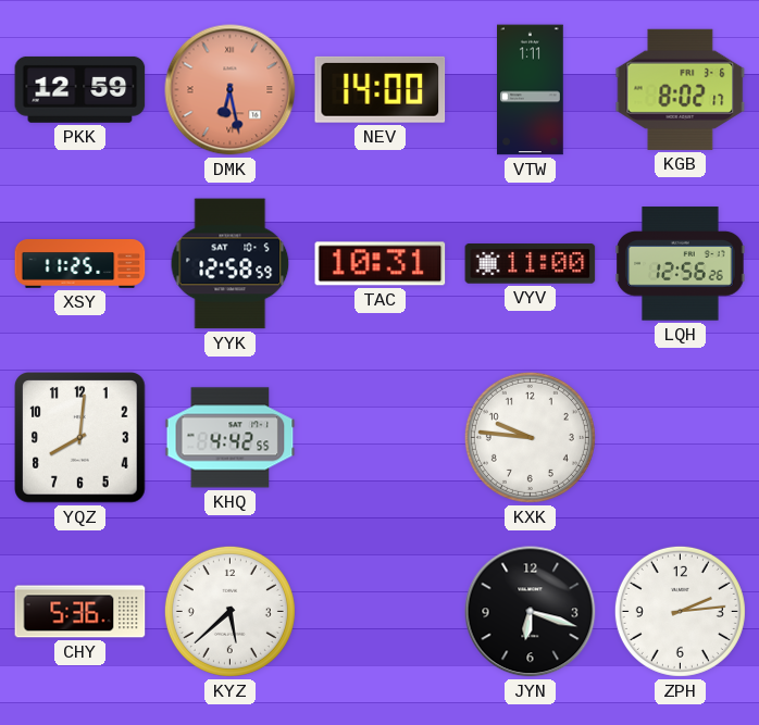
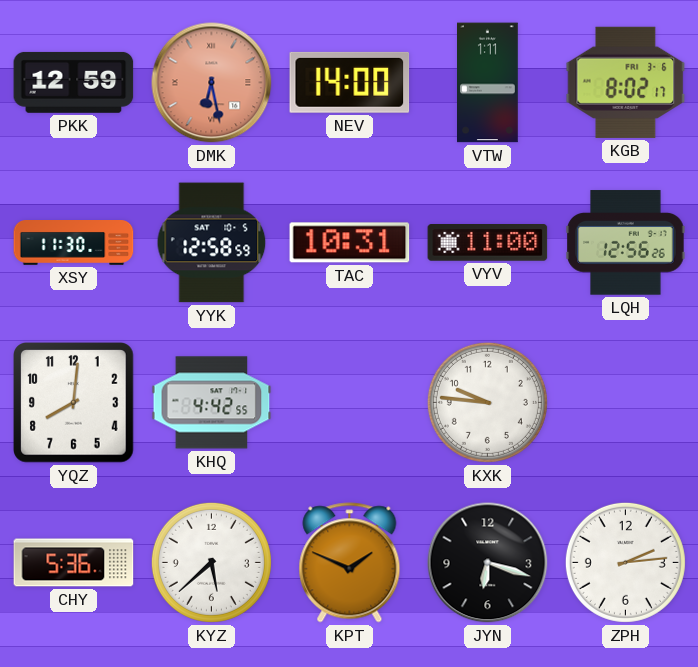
XSY: 11:25 -> 11:30 (74, 243)
KPT: none -> 1:49 (350, 563)
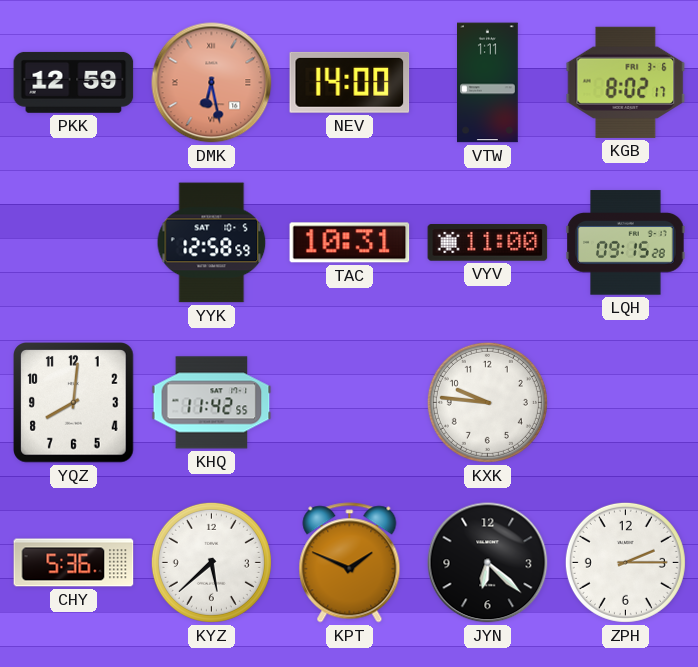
XSY: 11:30 -> none (74, 243)
LQH: 12:56 -> 09:15 (626, 243)
KHQ: 4:42 -> 11:42 (212, 403)
JYN: 6:18 -> 6:22 (488, 563)
ZPH: 2:14 -> 2:15 (625, 562)
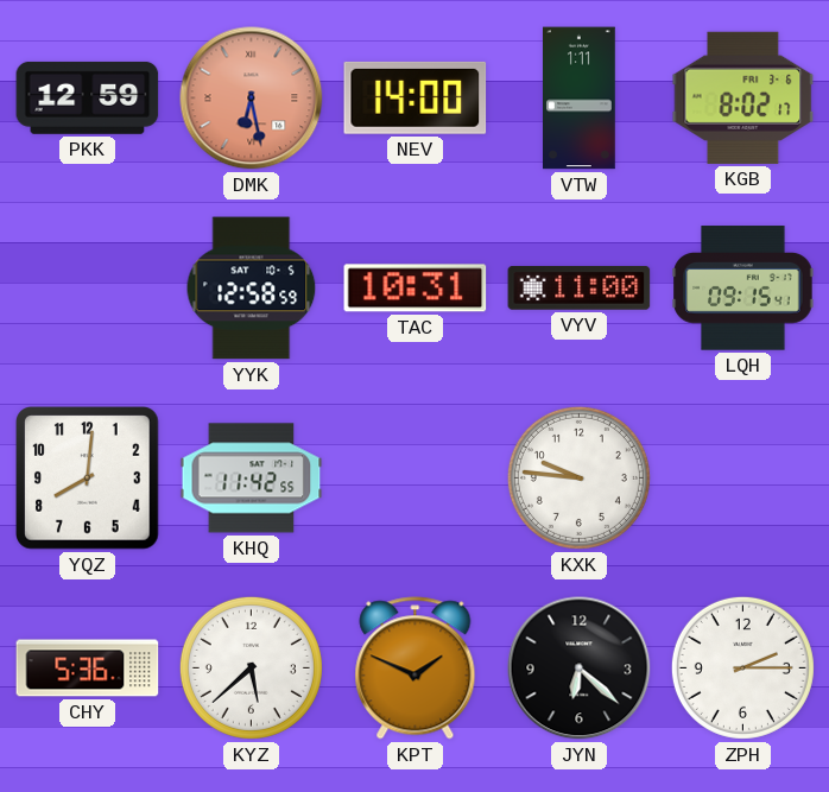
LQH: 09:15:28 -> 09:15:41 (743, 289)
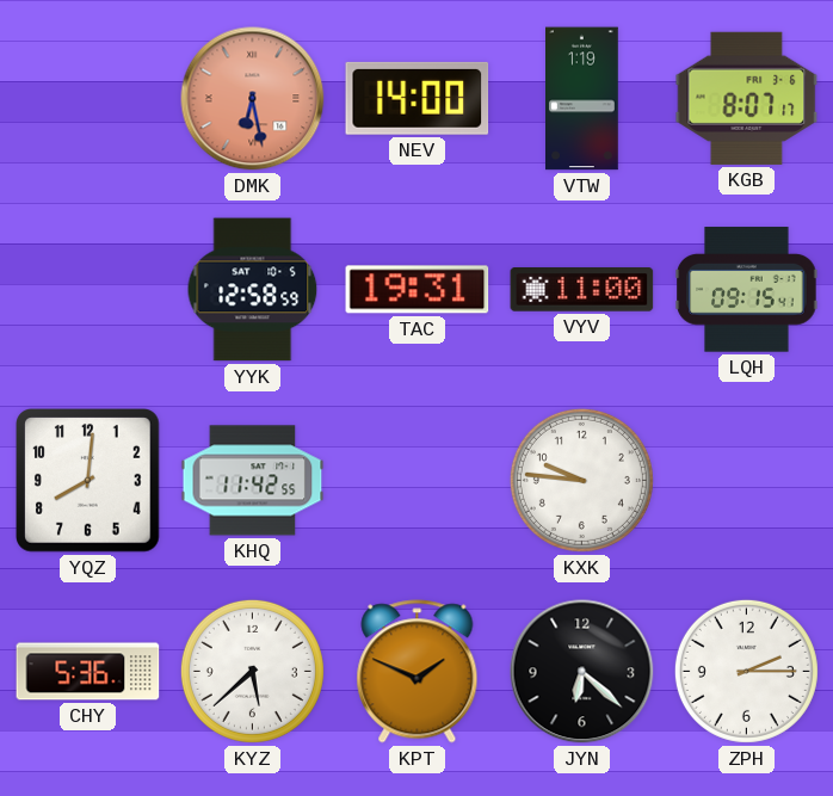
PKK: 12:59 -> none (88, 97)
VTW: 1:11 -> 1:19 (582, 99)
KGB: 8:02 -> 8:07 (747, 98)
TAC: 10:31 -> 19:31 (418, 290)
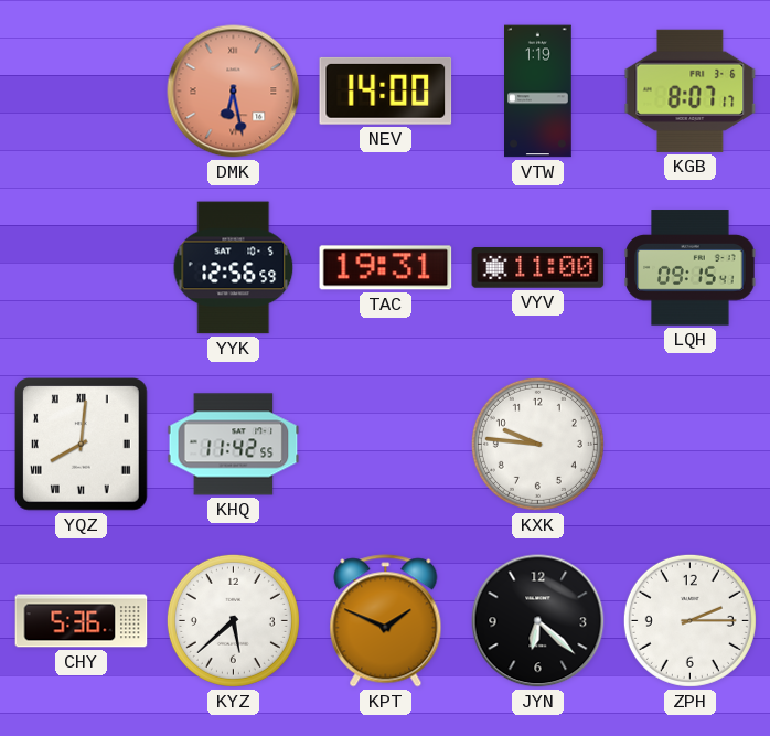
YYK: 12:58 -> 12:56 (234, 268)
YQZ numerals: Arabic -> Roman (82, 445)
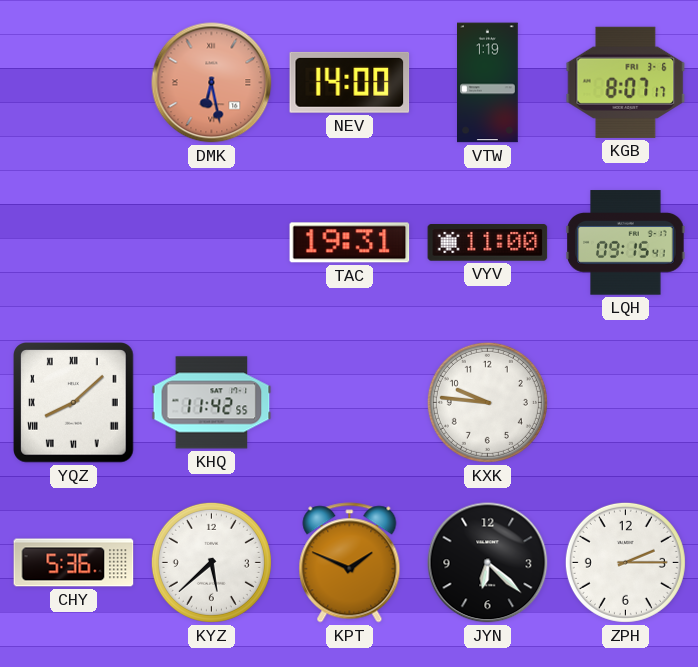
YYK: 12:56 -> none (234, 268)
YQZ: 8:01 -> 8:08 (74, 403)
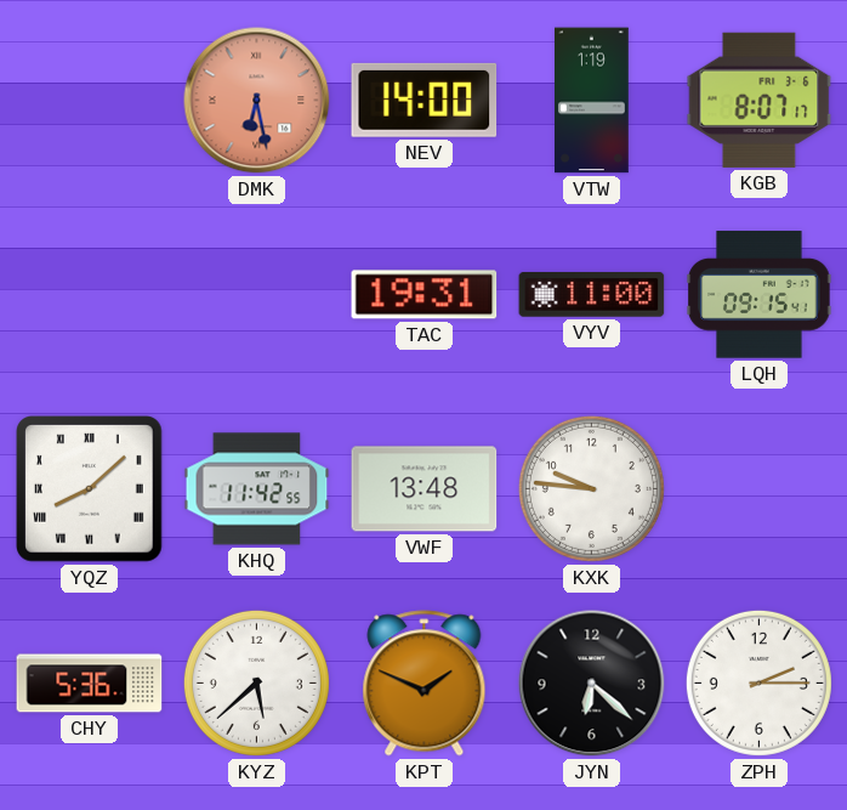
VWF: none -> 13:48 (425, 489)
